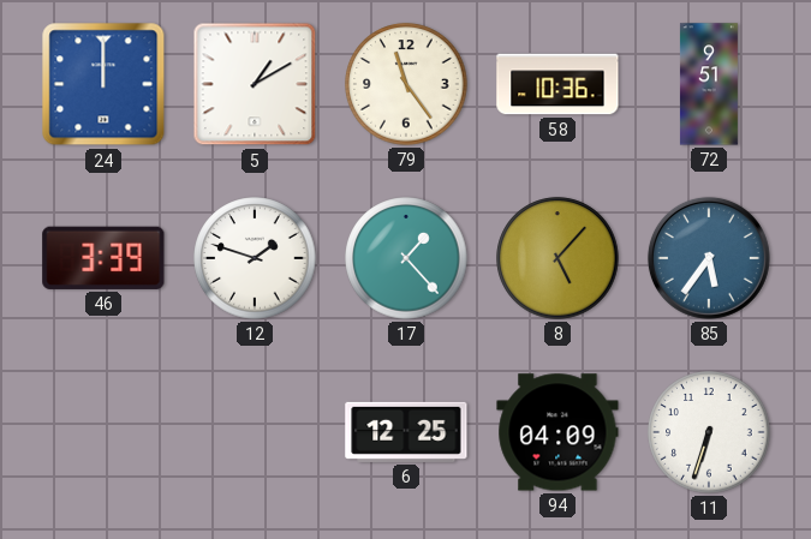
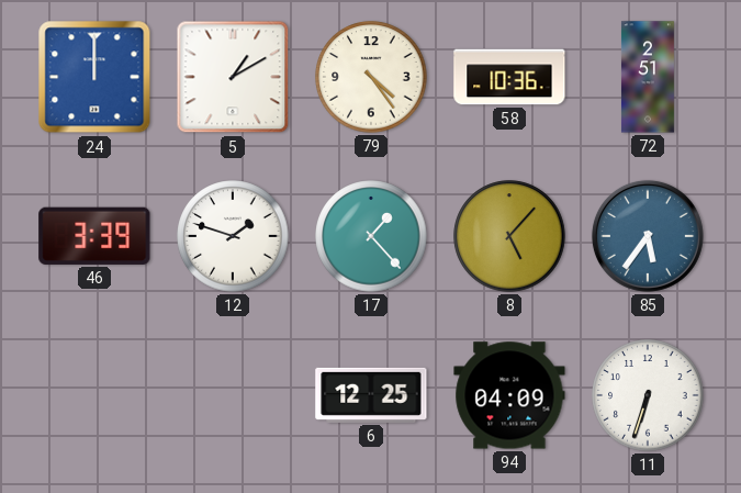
79: 11:24 -> 4:24 (371, 77)
72: 9:51 -> 2:51 (648, 77)
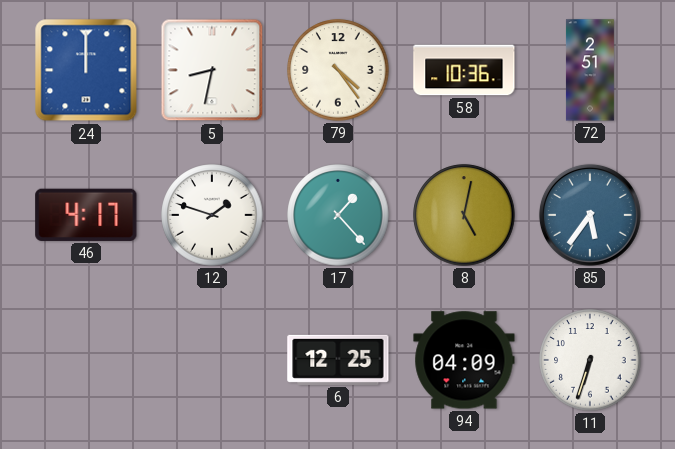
5: 1:10 -> 8:32 (212, 70)
46: 3:39 -> 4:17 (86, 215)
8: 5:07 -> 5:02 (464, 215)
